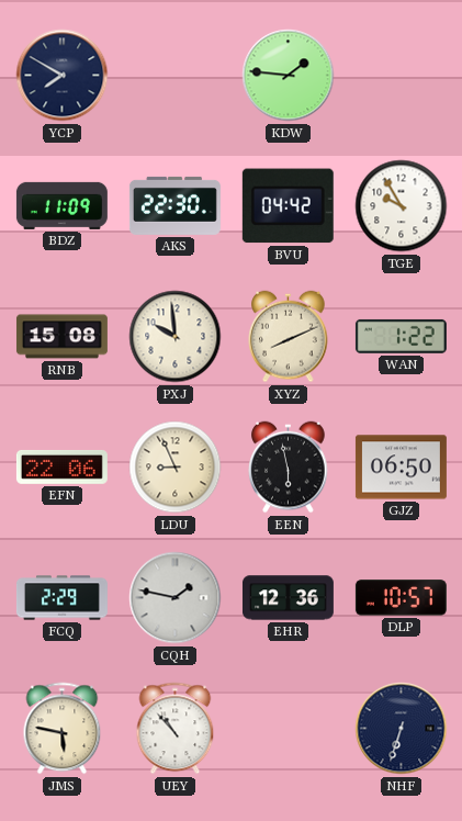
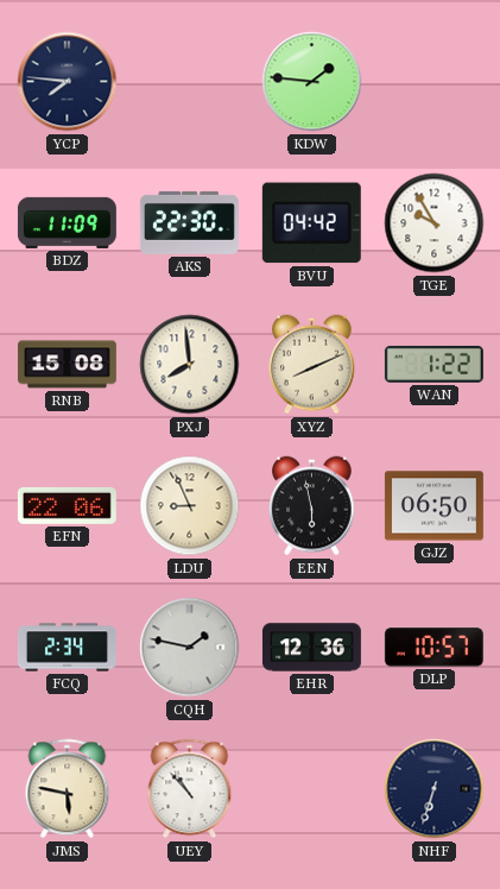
YCP: 7:50 -> 7:46 (68, 82)
PXJ: 9:59 -> 7:59 (190, 365)
FCQ: 2:29 -> 2:34 (67, 648)
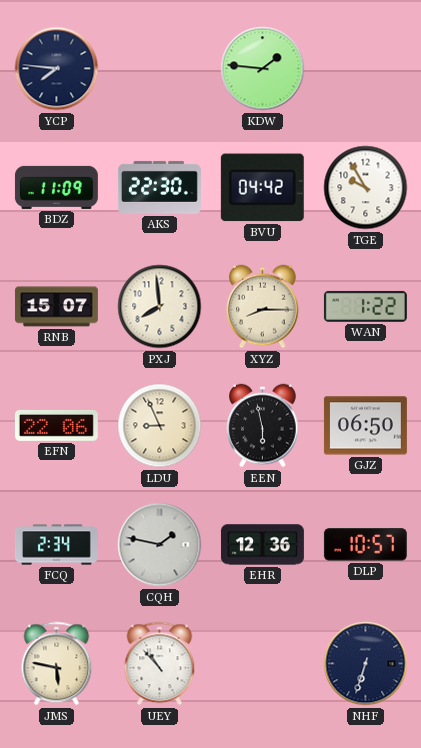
RNB: 15:08 -> 15:07 (56, 307)
XYZ: 8:11 -> 8:15 (263, 307)
